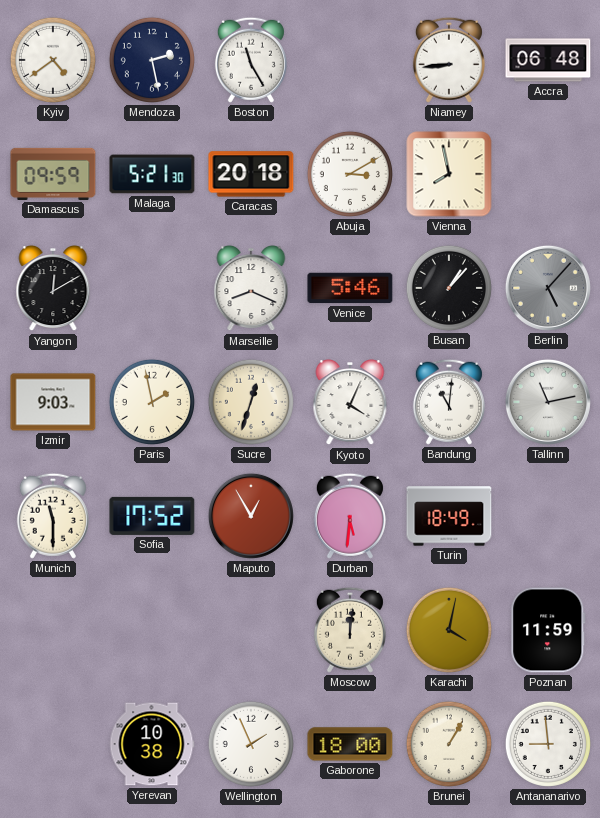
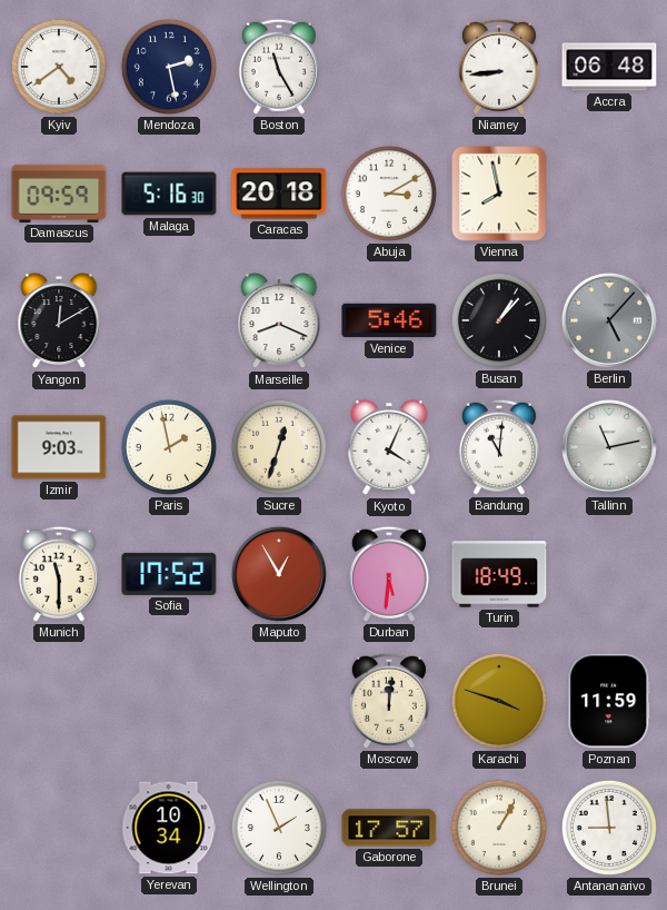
Malaga: 5:21 -> 5:16 (169, 194)
Karachi: 4:02 -> 3:48 (499, 701)
Yerevan: 10:38 -> 10:34 (169, 828)
Gaborone: 18:00 -> 17:57 (389, 828)
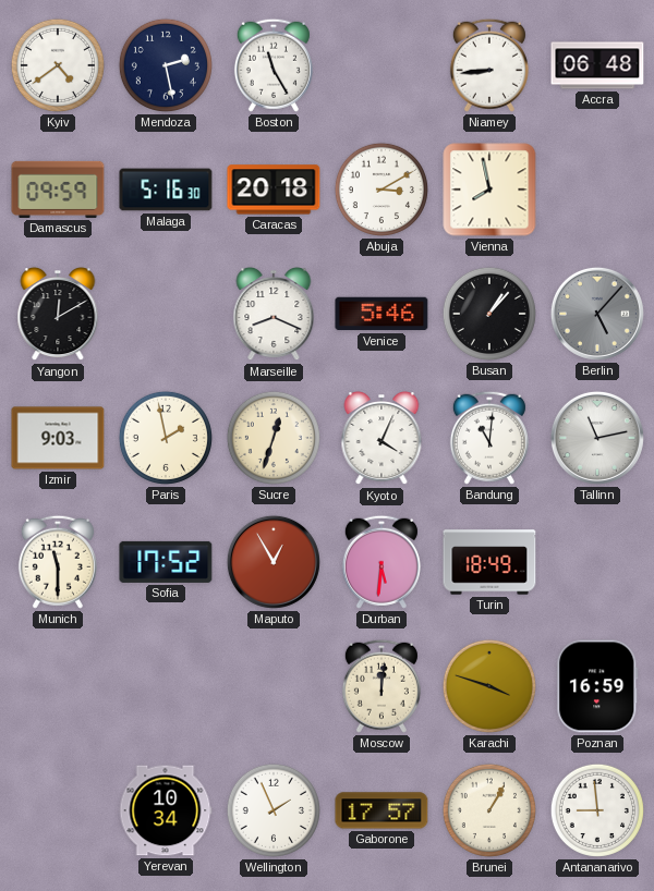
Poznan: 11:59 -> 16:59 (597, 686)
